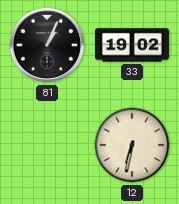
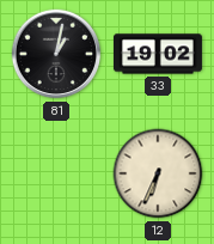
81: 1:04 -> 1:02 (56, 54)
12: 6:32 -> 6:34 (158, 173)
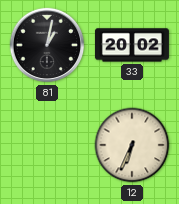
33: 19:02 -> 20:02 (132, 45)
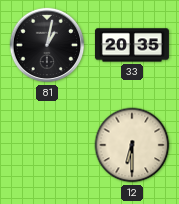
33: 20:02 -> 20:35 (132, 45)
12: 6:34 -> 6:30 (132, 145)
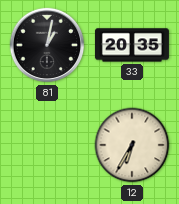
12: 6:30 -> 6:35 (132, 145)
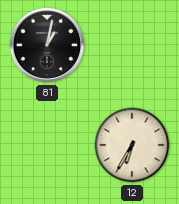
33: 20:35 -> none (132, 45)
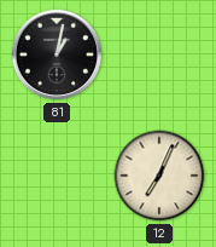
12: 6:35 -> 7:04 (159, 176)
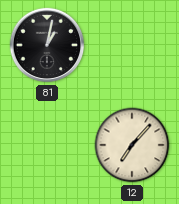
12: 7:04 -> 7:07 (132, 145)
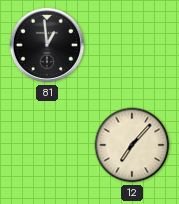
81: 1:02 -> 12:59 (47, 45)
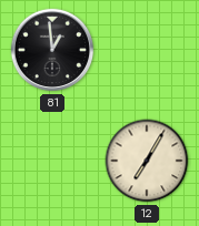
12: 7:07 -> 7:05 (147, 161)
